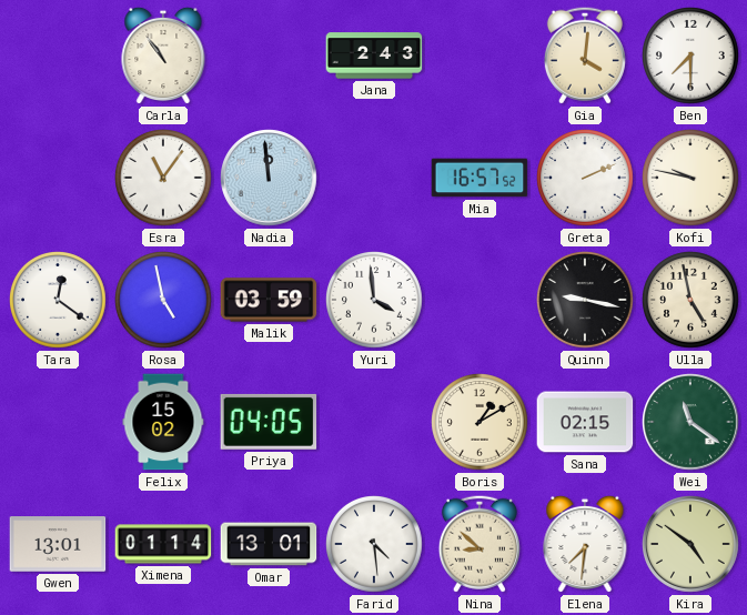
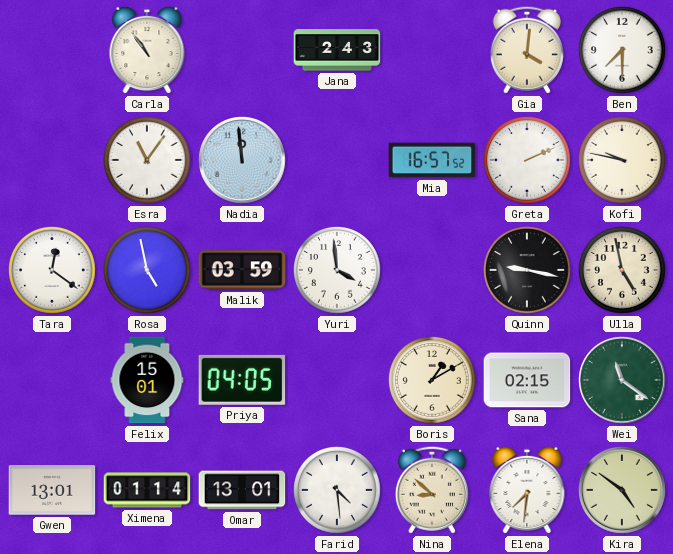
Felix: 15:02 -> 15:01 (147, 380)
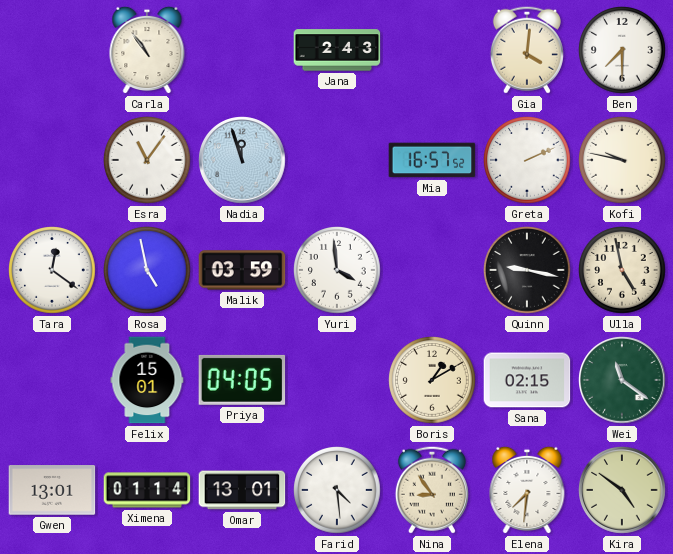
Nadia: 11:59 -> 11:57 (242, 160)
Nina: 8:52 -> 8:54 (432, 490)
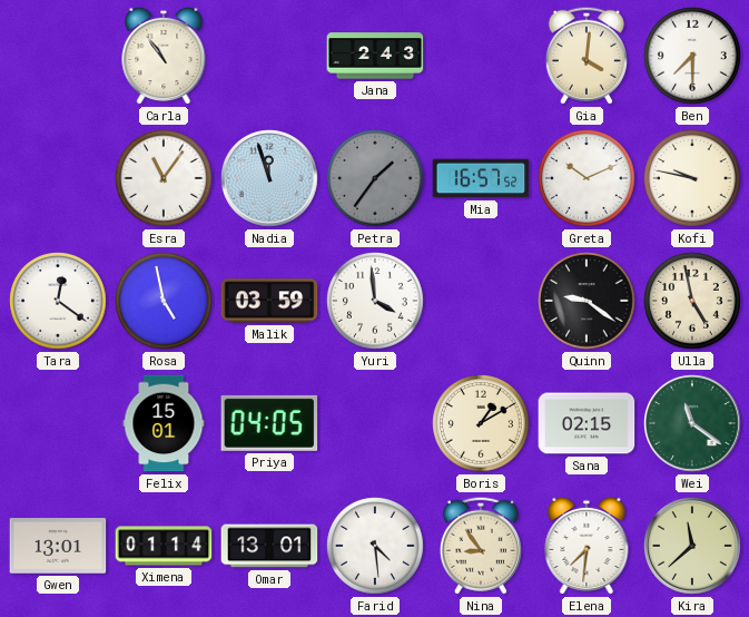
Petra: none -> 1:36 (376, 179)
Greta: 2:11 -> 10:11 (588, 179)
Quinn: 9:17 -> 9:21 (588, 302)
Kira: 4:51 -> 11:38 (692, 546)
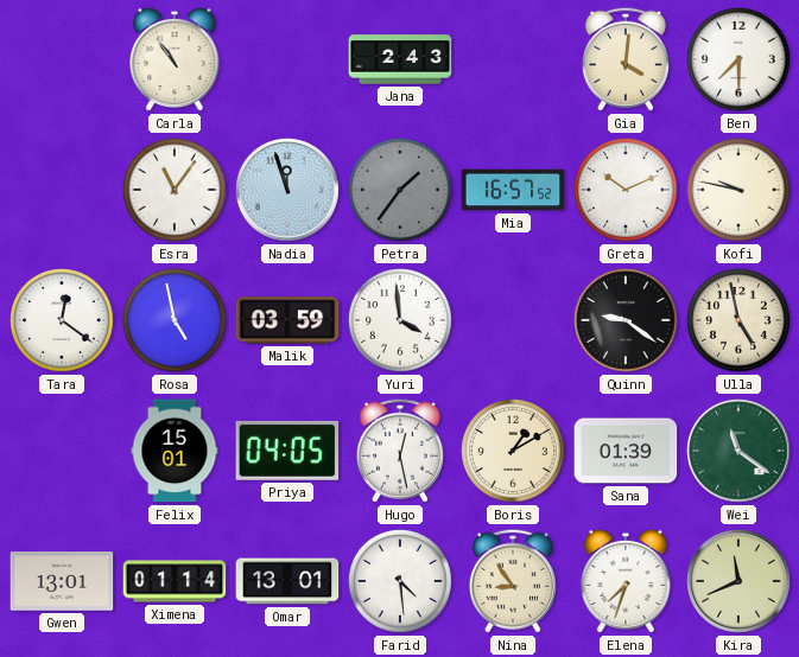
Hugo: none -> 12:28 (400, 451)
Sana: 02:15 -> 01:39 (626, 451)
Elena: 7:31 -> 7:33 (626, 581)
Kira: 11:38 -> 11:41 (738, 581)
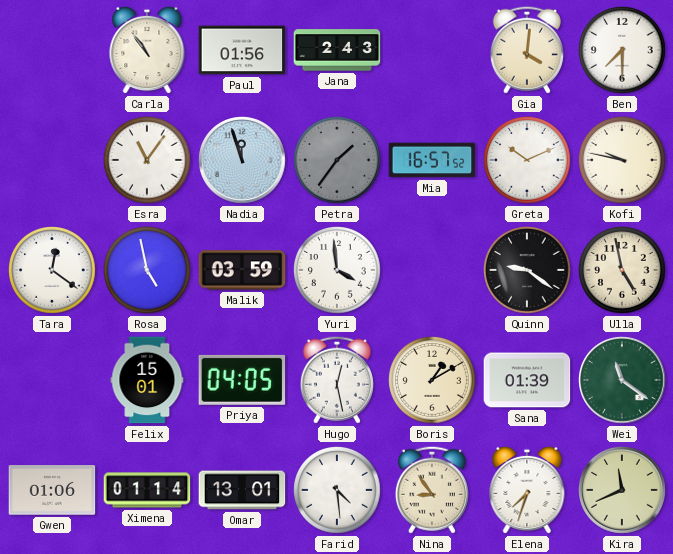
Paul: none -> 01:56 (242, 50)
Gwen: 13:01 -> 01:06 (52, 490)
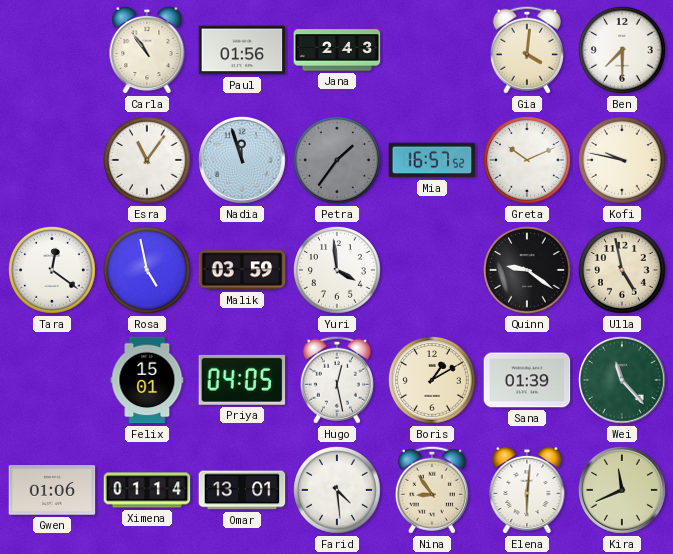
Wei: 11:21 -> 11:23 (622, 380)
Elena: 7:33 -> 6:01 (527, 490)
